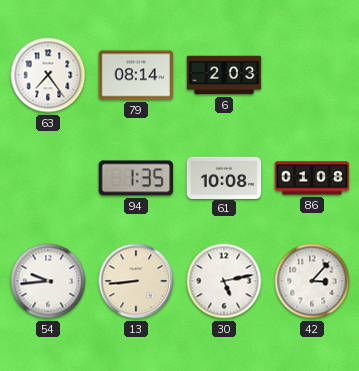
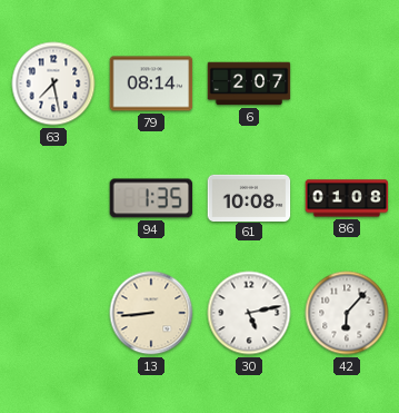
63: 7:24 -> 7:28 (53, 83)
6: 2:03 -> 2:07 (249, 83)
54: 9:44 -> none (48, 281)
42: 3:07 -> 6:07 (347, 313)
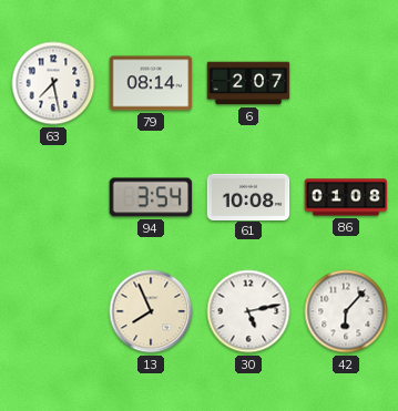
94: 1:35 -> 3:54 (151, 197)
13: 8:44 -> 7:56 (151, 311)
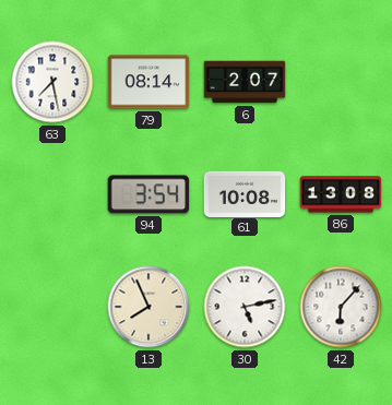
86: 01:08 -> 13:08 (341, 194)
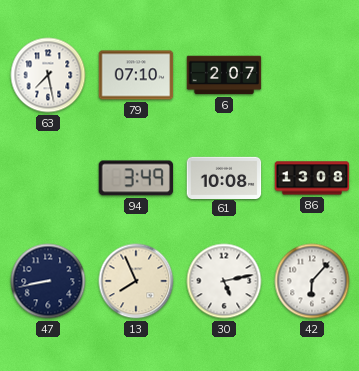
79: 08:14 -> 07:10 (136, 75)
94: 3:54 -> 3:49 (136, 178)
47: none -> 8:43 (48, 281)
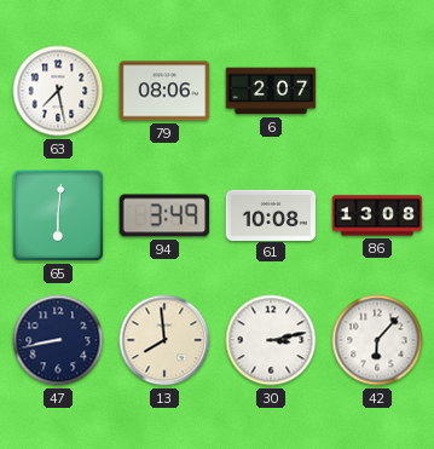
79: 07:10 -> 08:06 (164, 91)
65: none -> 6:01 (58, 215)
13: 7:56 -> 7:59 (164, 340)
30: 5:13 -> 3:13 (271, 340)
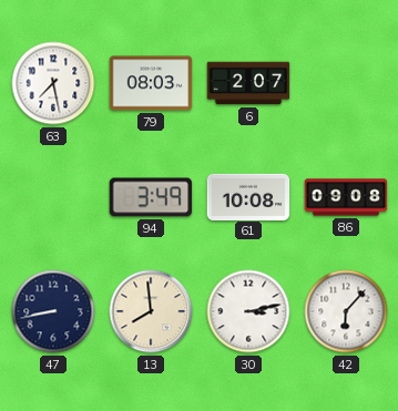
79: 08:06 -> 08:03 (151, 83)
65: 6:01 -> none (58, 215)
86: 13:08 -> 09:08 (346, 197)
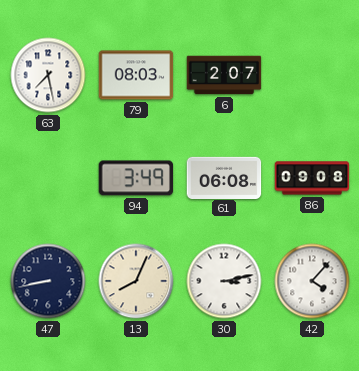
61: 10:08 -> 06:08 (224, 177)
13: 7:59 -> 8:04 (136, 281)
42: 6:07 -> 4:07 (312, 281)
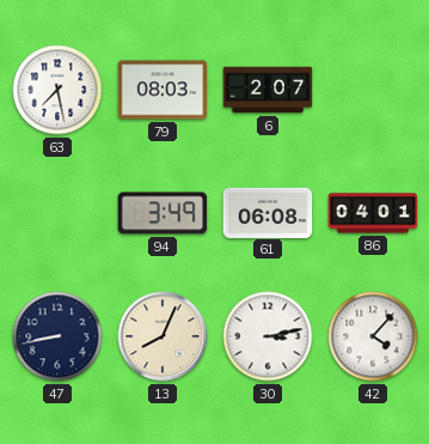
86: 09:08 -> 04:01 (373, 213)
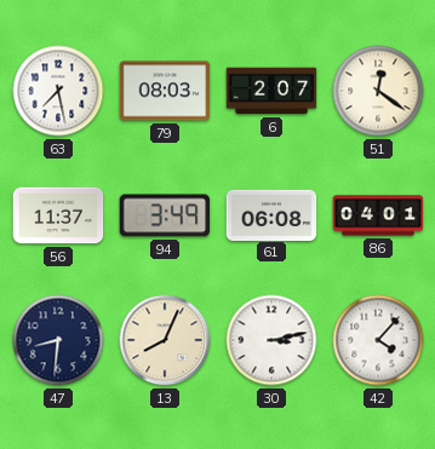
51: none -> 12:21 (378, 91)
56: none -> 11:37 (58, 215)
47: 8:43 -> 8:31 (58, 340)
